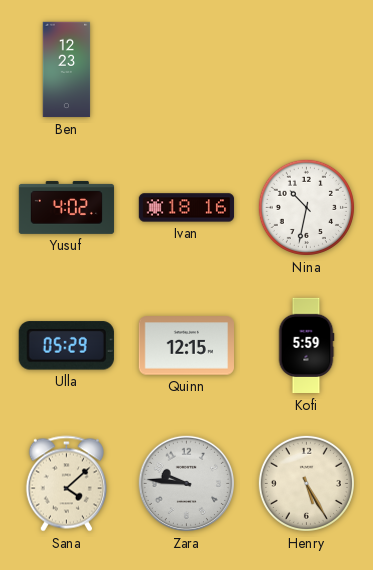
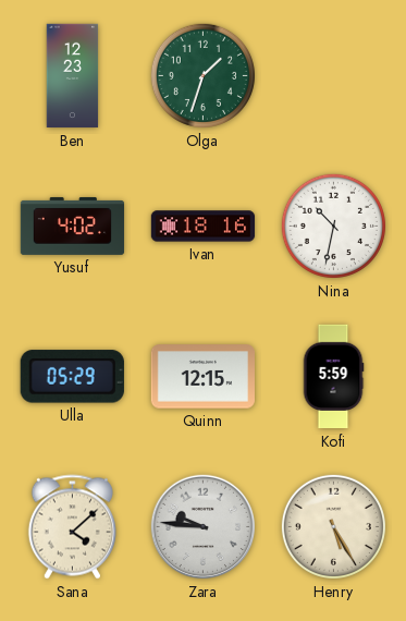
Olga: none -> 1:33 (202, 75)
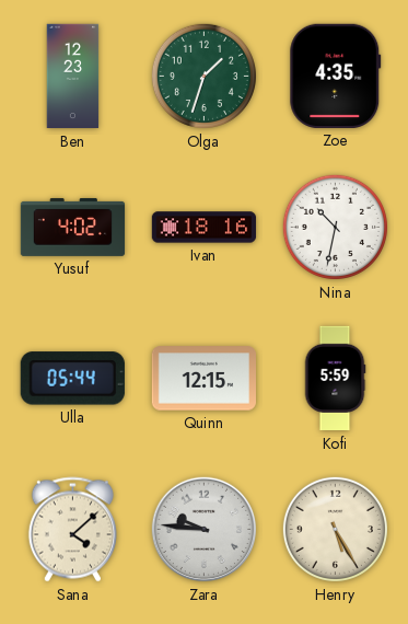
Zoe: none -> 4:35 (336, 76)
Ulla: 05:29 -> 05:44 (72, 379)
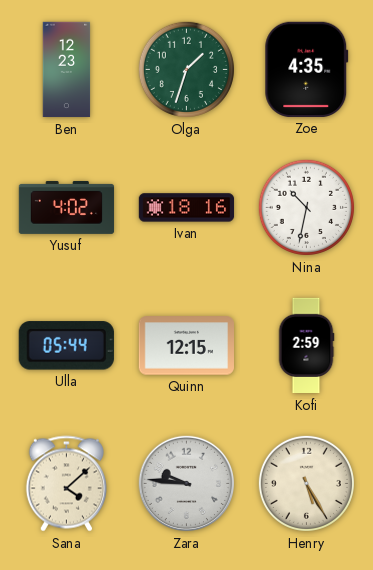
Kofi: 5:59 -> 2:59 (306, 346)
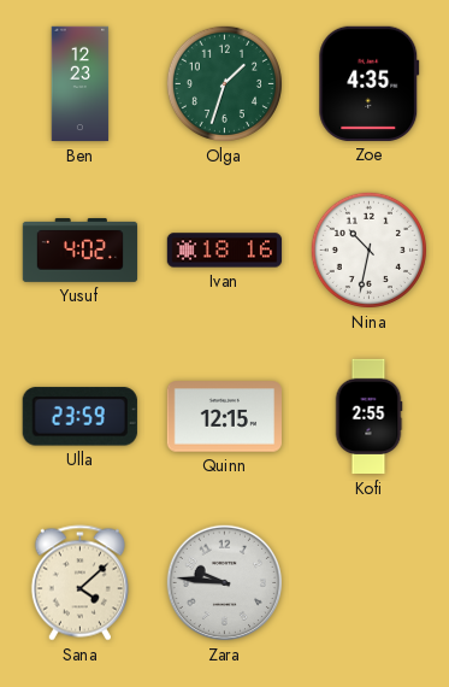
Ulla: 05:44 -> 23:59 (79, 417)
Kofi: 2:59 -> 2:55 (368, 417)
Henry: 5:25 -> none (306, 483)
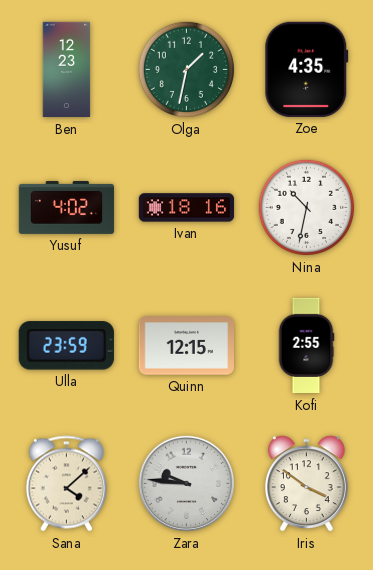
Olga: 1:33 -> 1:32 (186, 69)
Iris: none -> 3:51 (307, 484)
